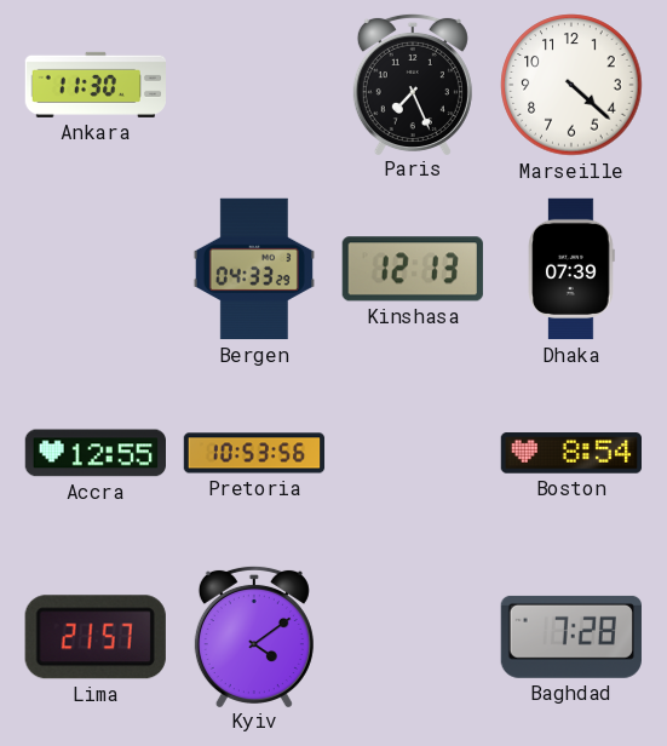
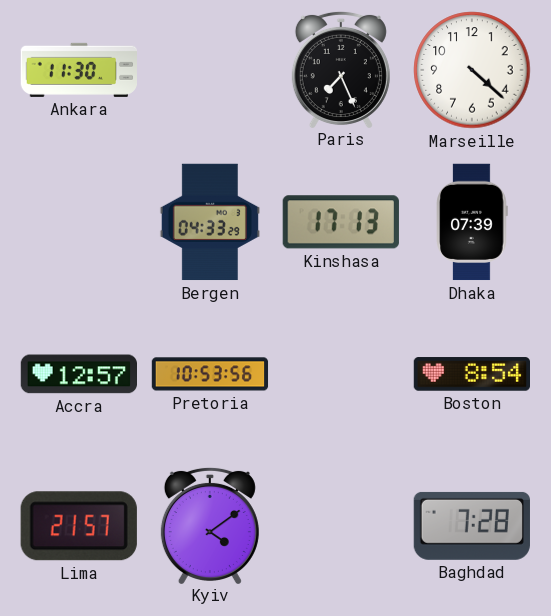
Kinshasa: 12:13 -> 17:13 (341, 222)
Accra: 12:55 -> 12:57 (78, 374)
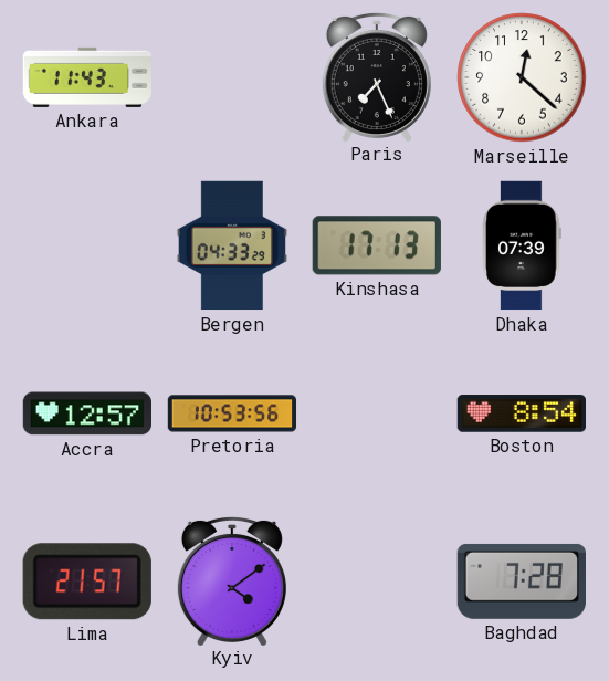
Ankara: 11:30 -> 11:43 (87, 77)
Marseille: 4:22 -> 12:22 (522, 77)
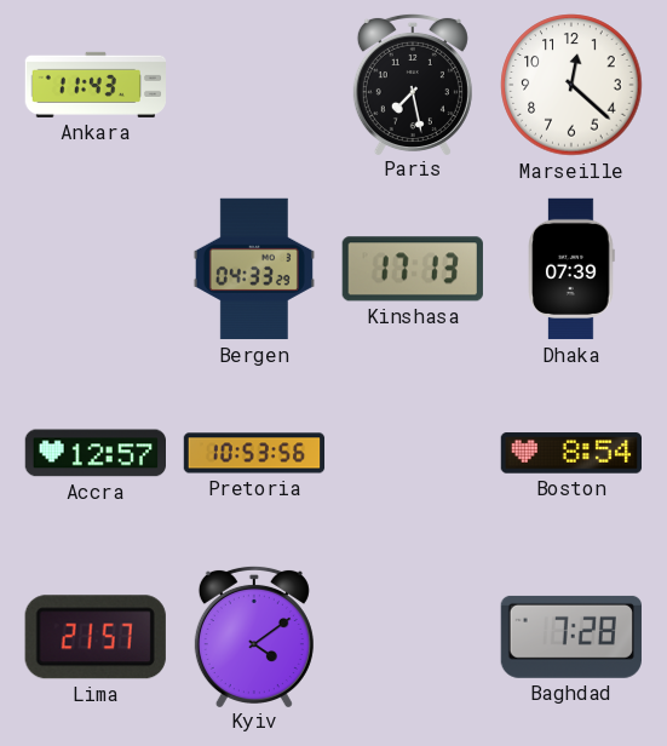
Paris: 7:26 -> 7:28 (413, 84)
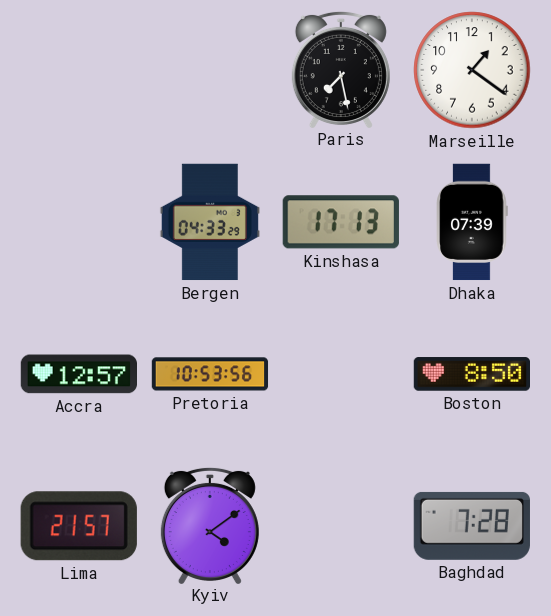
Ankara: 11:43 -> none (96, 85)
Marseille: 12:22 -> 1:21 (472, 70)
Boston: 8:54 -> 8:50 (471, 374)
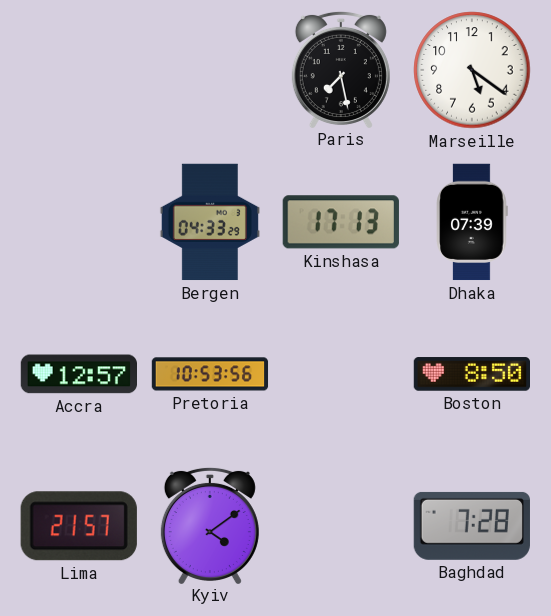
Marseille: 1:21 -> 5:21 (472, 70)
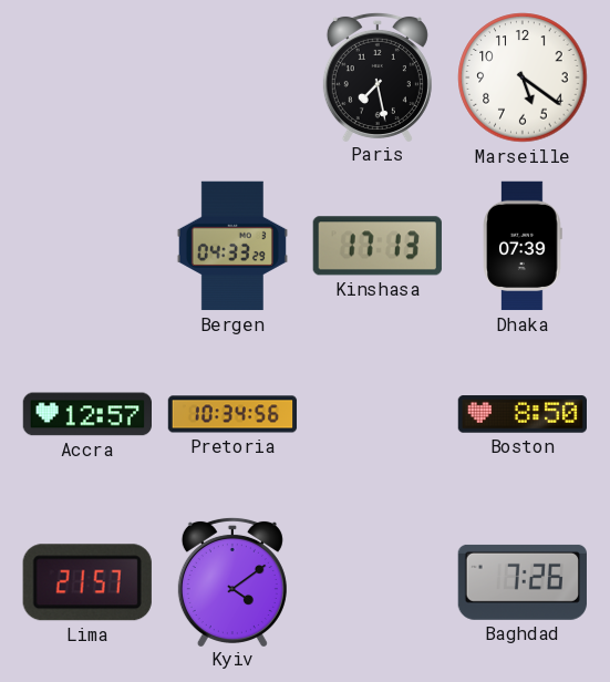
Pretoria: 10:53 -> 10:34 (232, 414)
Baghdad: 7:28 -> 7:26 (521, 582)
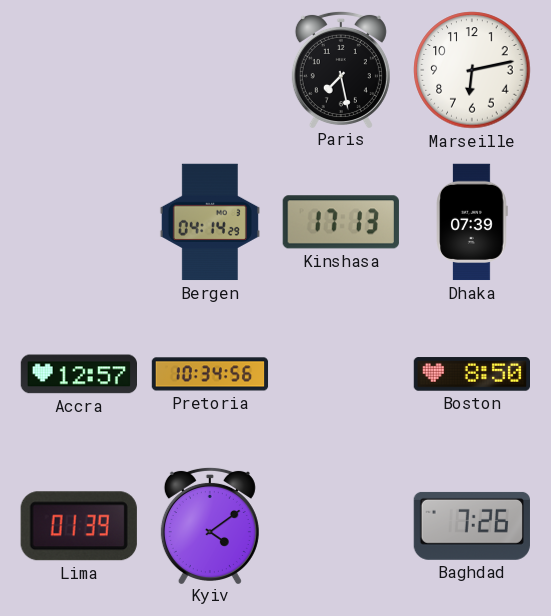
Marseille: 5:21 -> 6:13 (472, 70)
Bergen: 04:33 -> 04:14 (210, 222)
Lima: 21:57 -> 01:39 (79, 526)
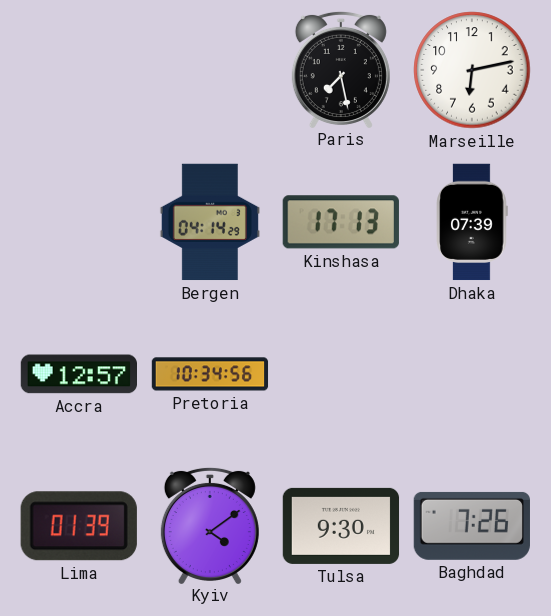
Boston: 8:50 -> none (471, 374)
Tulsa: none -> 9:30 (341, 526)
